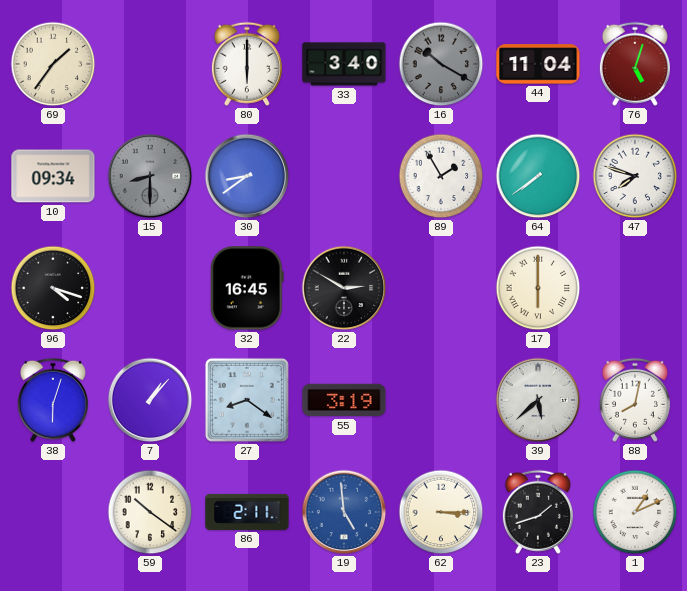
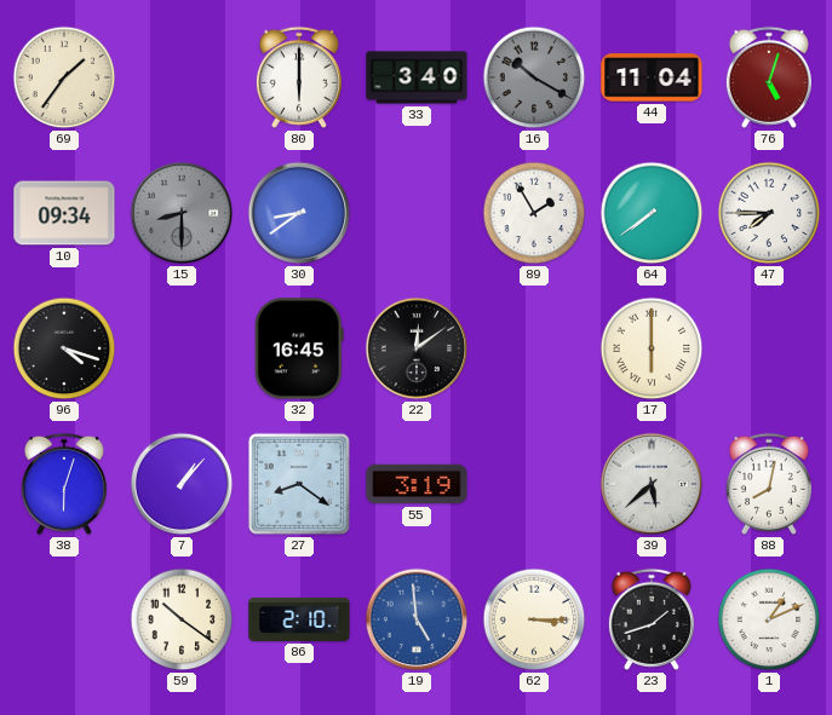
47: 7:48 -> 7:45 (769, 213)
22: 2:50 -> 12:09 (417, 348)
86: 2:11 -> 2:10 (299, 619)
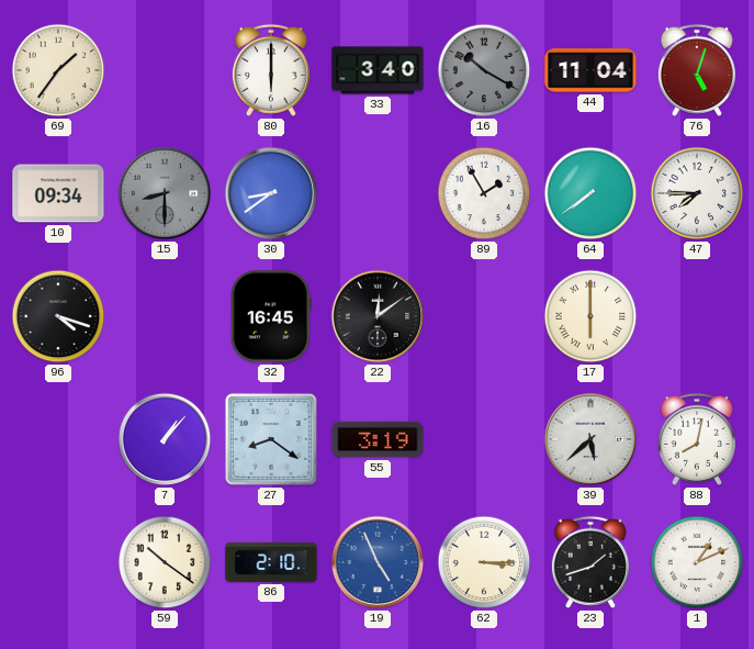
38: 6:03 -> none (64, 484)
19: 4:59 -> 4:56 (378, 562)
